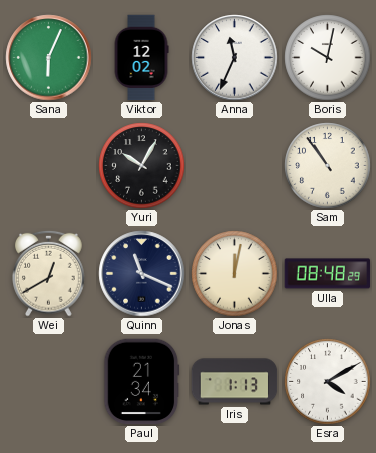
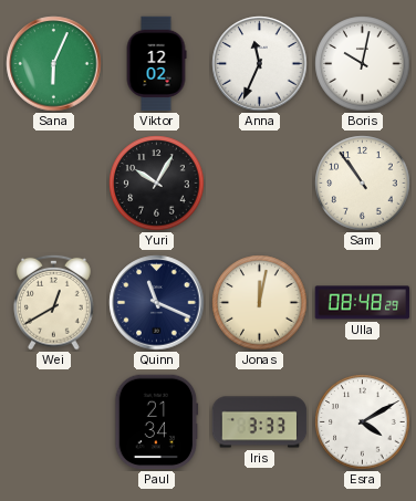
Iris: 1:13 -> 3:33 (260, 422)
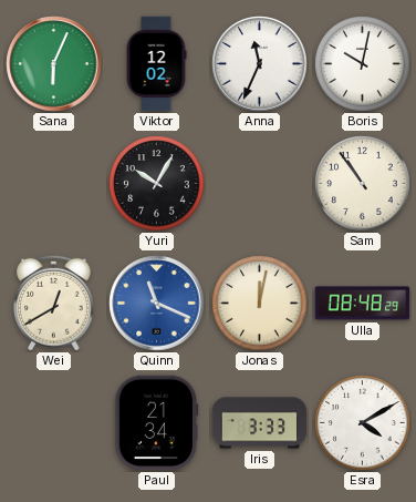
Quinn dial: navy -> blue (157, 304)
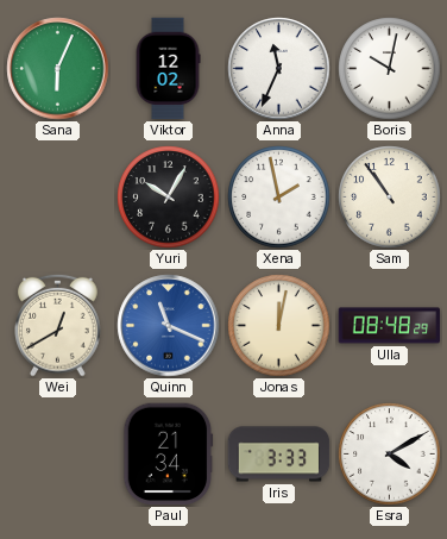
Xena: none -> 1:58 (279, 198)
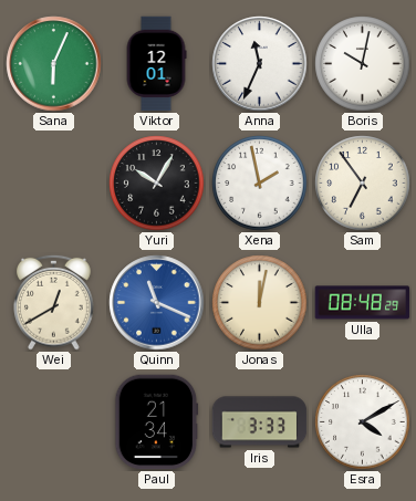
Viktor: 12:02 -> 12:01 (156, 64)
Sam: 10:54 -> 6:54 (363, 184)
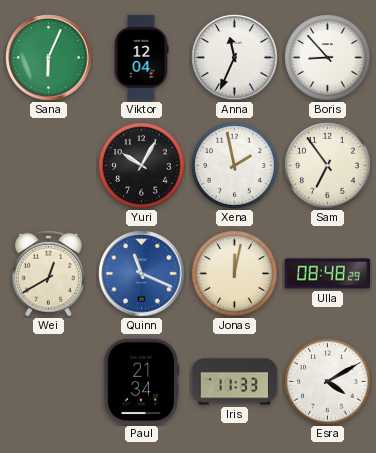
Viktor: 12:01 -> 12:04 (141, 58)
Boris: 10:02 -> 8:53 (328, 58)
Iris: 3:33 -> 11:33 (235, 382)
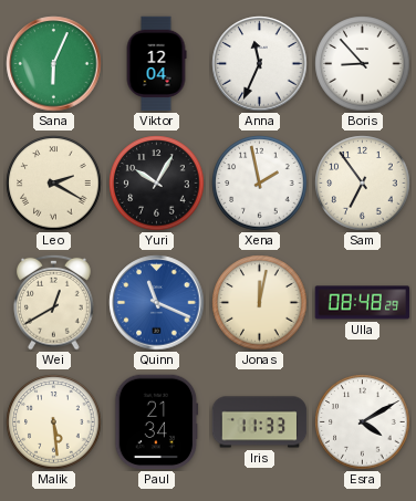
Leo: none -> 2:20 (54, 184)
Malik: none -> 5:29 (54, 422)
